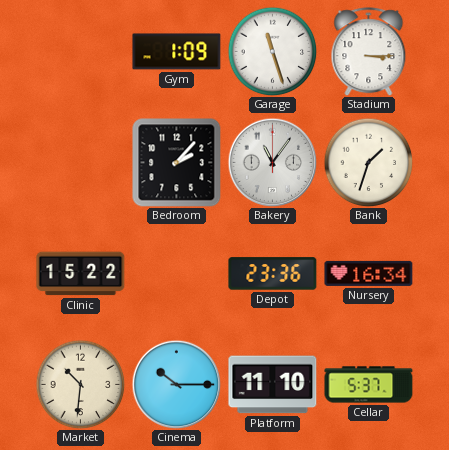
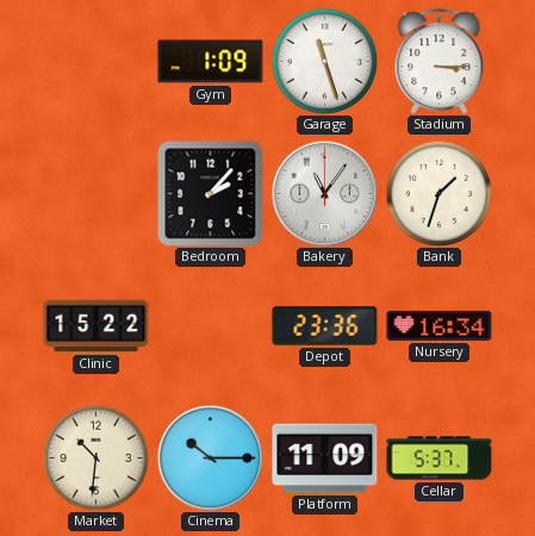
Platform: 11:10 -> 11:09 (325, 459)
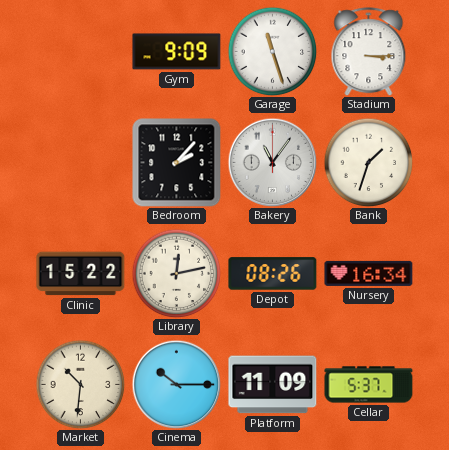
Gym: 1:09 -> 9:09 (177, 52)
Library: none -> 12:13 (176, 273)
Depot: 23:36 -> 08:26 (273, 274)
